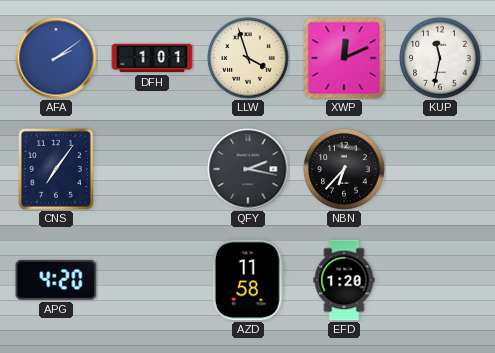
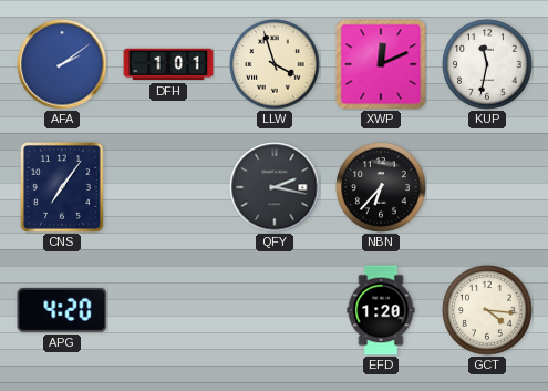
AZD: 11:58 -> none (248, 280)
GCT: none -> 4:16 (487, 310)
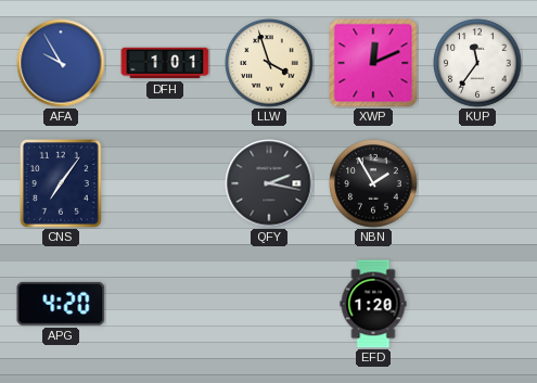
AFA: 2:09 -> 9:55 (61, 63)
KUP: 11:32 -> 11:36 (477, 63)
NBN: 6:37 -> 1:55 (373, 183)
GCT: 4:16 -> none (487, 310)
